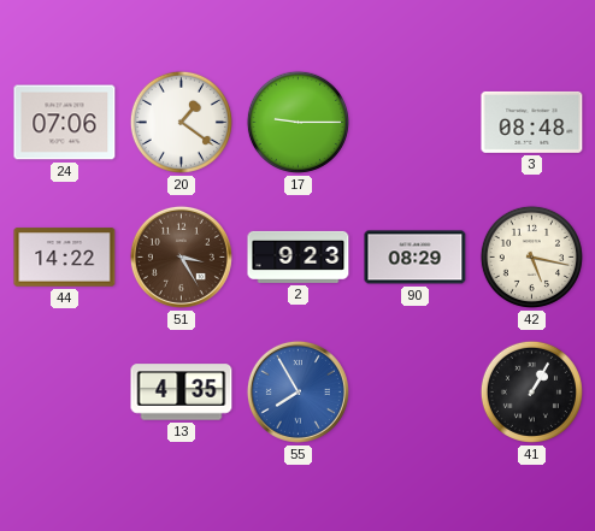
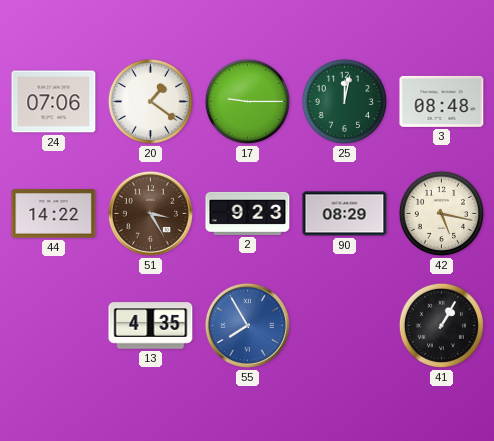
25: none -> 12:02 (344, 101)
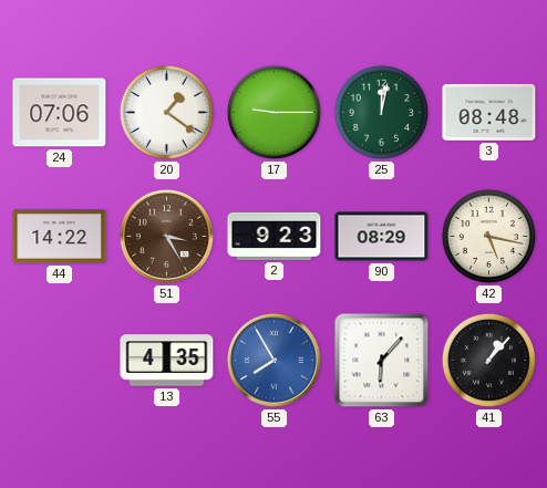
63: none -> 6:07 (382, 361)
41: 1:05 -> 1:07 (488, 360)
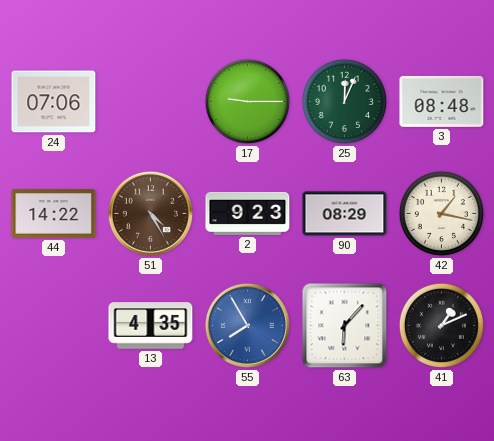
20: 1:21 -> none (166, 112)
25: 12:02 -> 12:04 (344, 101)
51: 3:25 -> 4:25 (150, 213)
42: 5:17 -> 1:17 (441, 213)
41: 1:07 -> 1:11 (441, 325)
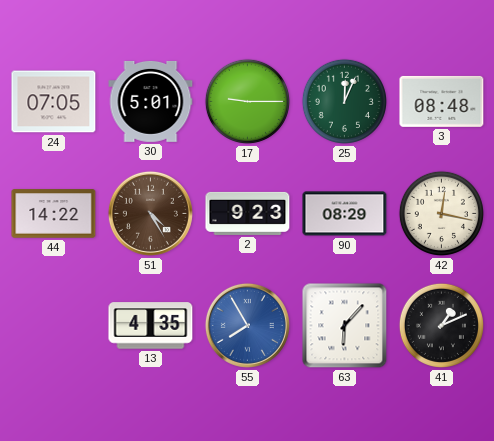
24: 07:06 -> 07:05 (54, 102)
30: none -> 5:01 (151, 101)
42: 1:17 -> 12:17 (441, 213)
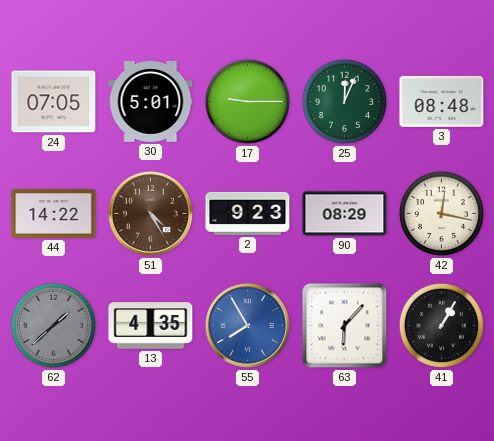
62: none -> 1:38 (53, 325)
41: 1:11 -> 1:05 (441, 325)
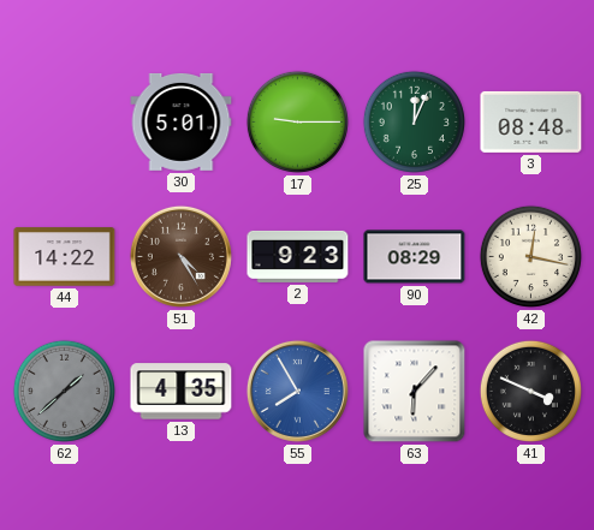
24: 07:05 -> none (54, 102)
41: 1:05 -> 3:49 (530, 391)
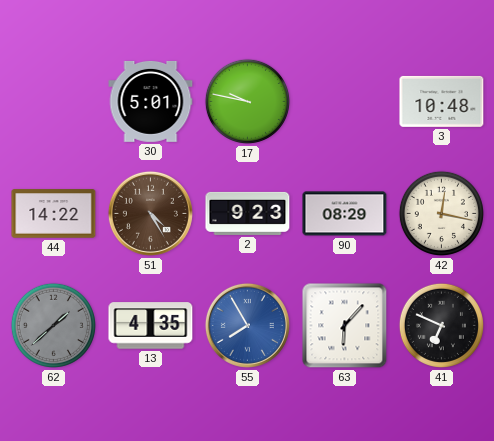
17: 9:15 -> 9:47 (247, 101)
25: 12:04 -> none (414, 121)
3: 08:48 -> 10:48 (442, 101)
41: 3:49 -> 6:49 (441, 325)
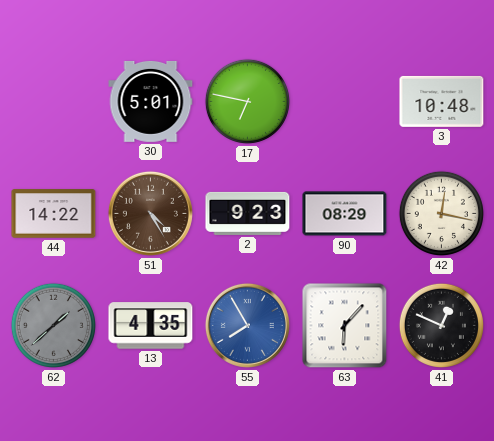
17: 9:47 -> 6:47 (247, 101)
41: 6:49 -> 12:49 (441, 325)
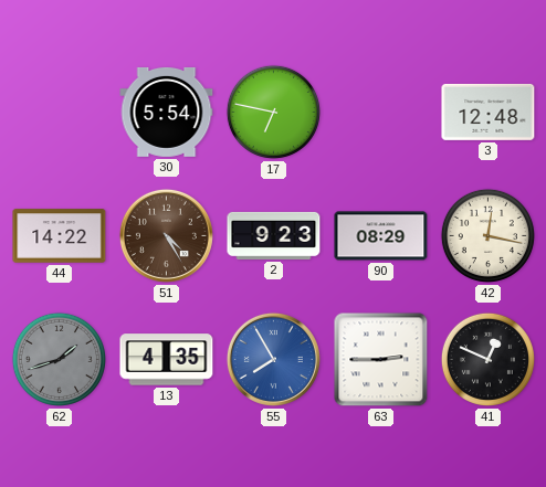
30: 5:01 -> 5:54 (167, 112)
3: 10:48 -> 12:48 (489, 112)
62: 1:38 -> 1:42 (59, 359)
63: 6:07 -> 2:45 (381, 360)
